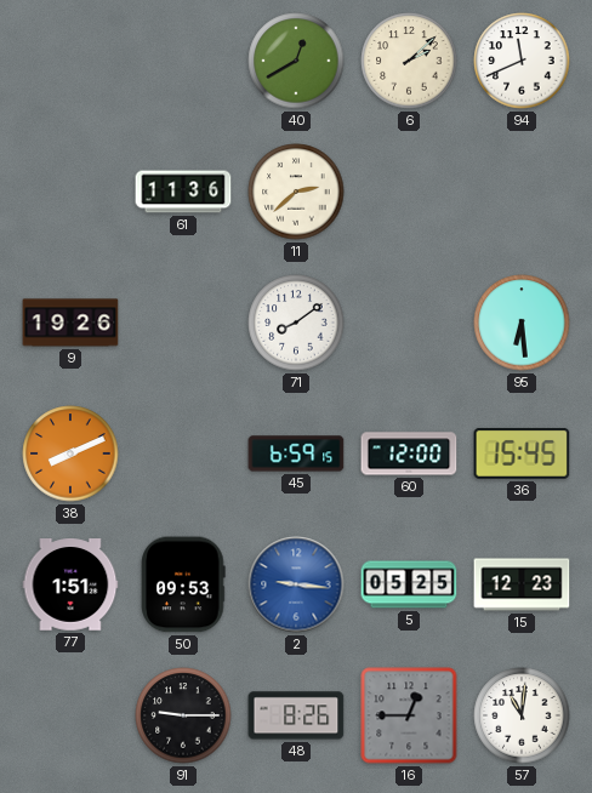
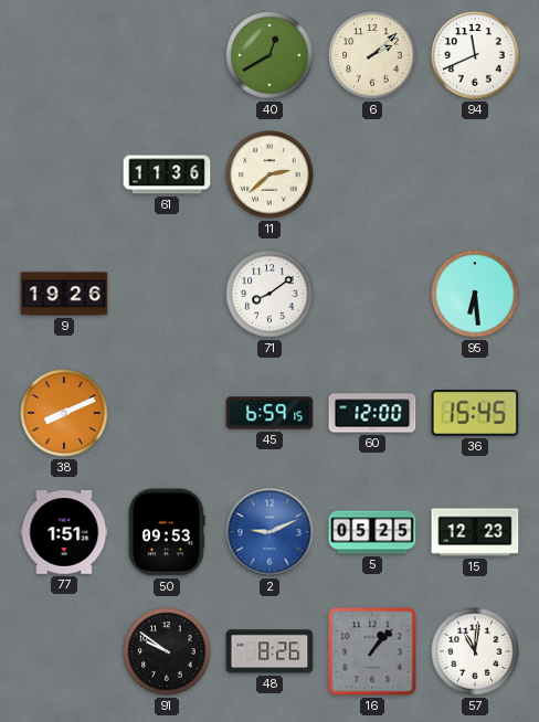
2: 9:16 -> 9:11 (269, 532)
91: 9:15 -> 9:51 (167, 651)
16: 12:45 -> 1:07 (372, 651)
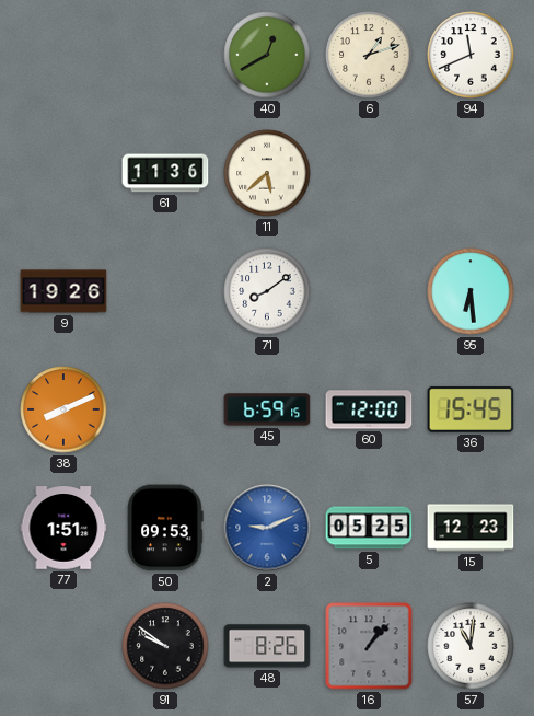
6: 2:08 -> 1:12 (369, 55)
11: 2:38 -> 5:38 (267, 173)
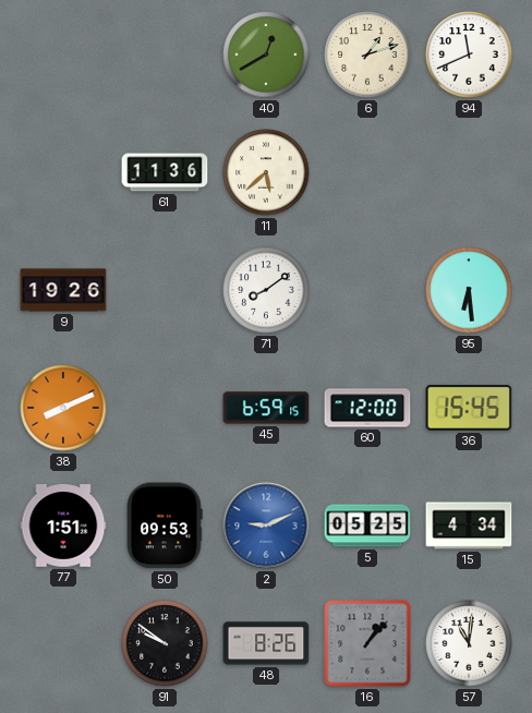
15: 12:23 -> 4:34 (469, 525)
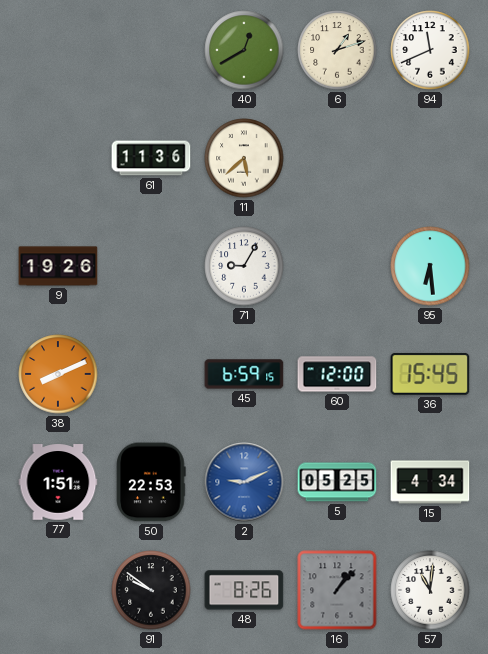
71: 8:09 -> 9:05 (244, 266)
50: 09:53 -> 22:53 (151, 482)
